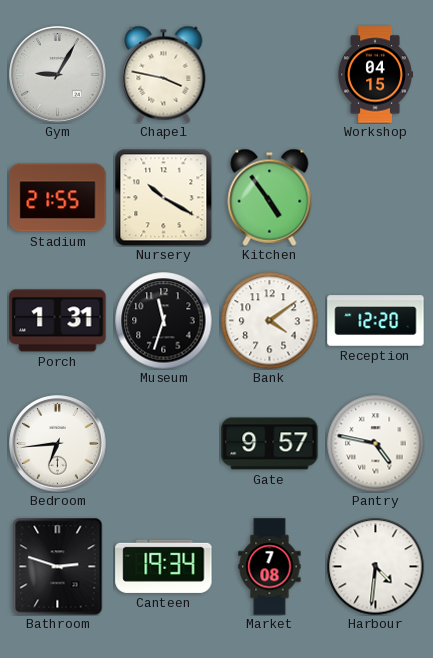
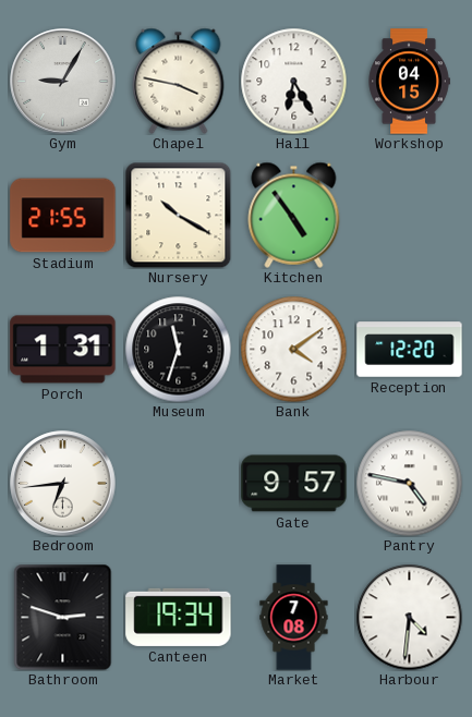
Hall: none -> 6:25 (293, 81)
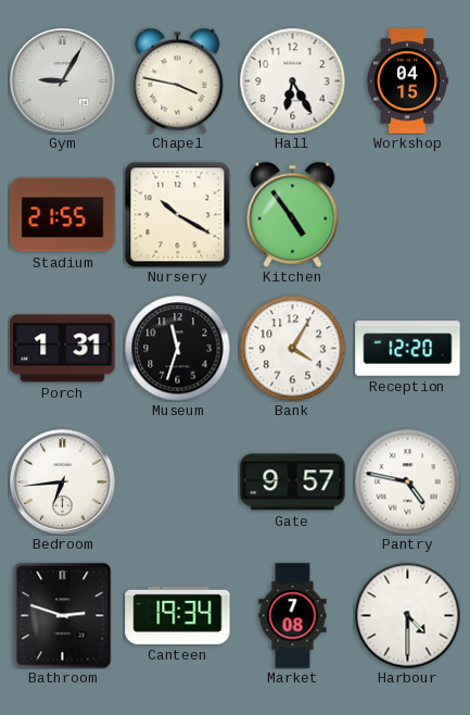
Bank: 4:09 -> 4:05 (292, 348)
Harbour: 4:31 -> 4:30 (407, 615)
